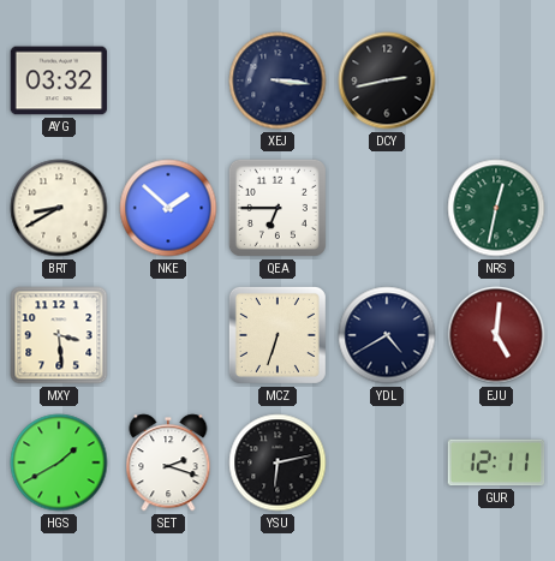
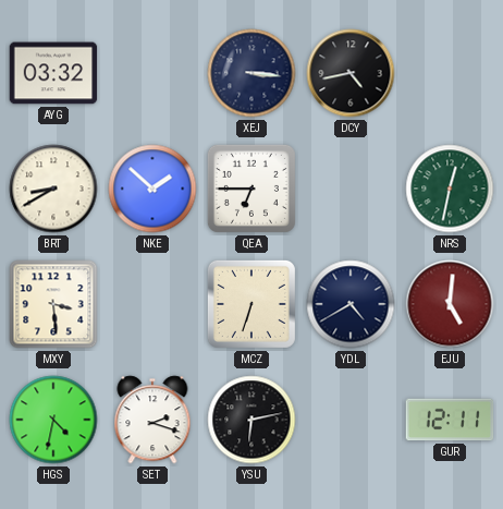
DCY: 2:43 -> 4:43 (351, 73)
HGS: 1:40 -> 4:32 (53, 420)
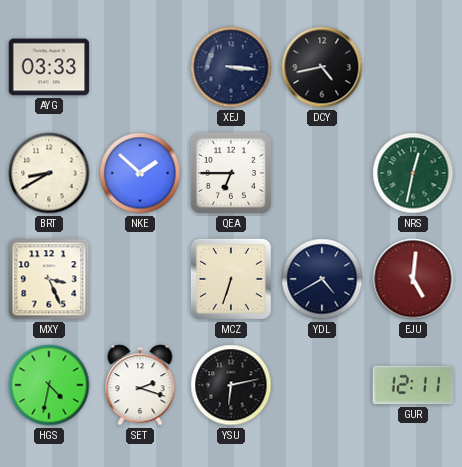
AYG: 03:32 -> 03:33 (49, 67)
MXY: 3:29 -> 3:26 (49, 279)
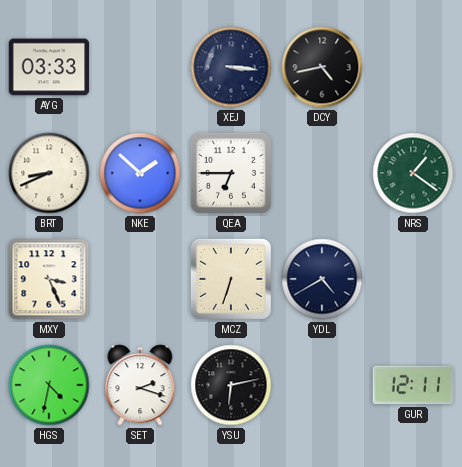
BRT: 8:40 -> 8:41 (49, 173)
NRS: 12:32 -> 1:21 (413, 173)
EJU: 5:01 -> none (413, 279)
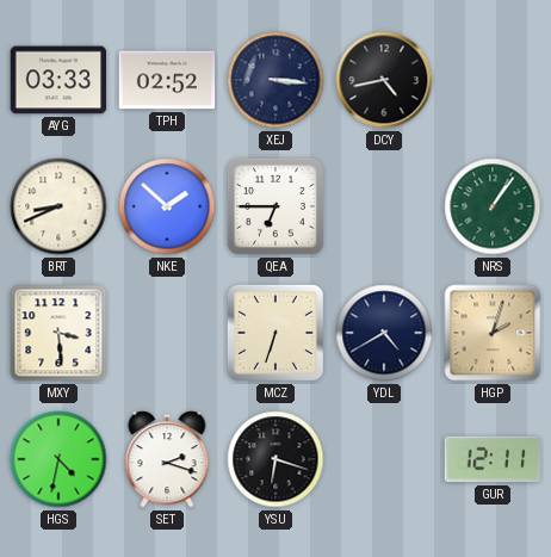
TPH: none -> 02:52 (167, 80)
NRS: 1:21 -> 1:06 (493, 206)
MXY: 3:26 -> 3:29 (58, 333)
HGP: none -> 2:03 (493, 333)
YSU: 6:13 -> 6:18 (275, 459)
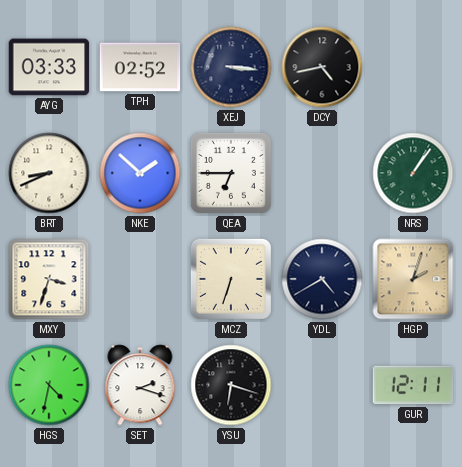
MXY: 3:29 -> 3:33 (49, 279)
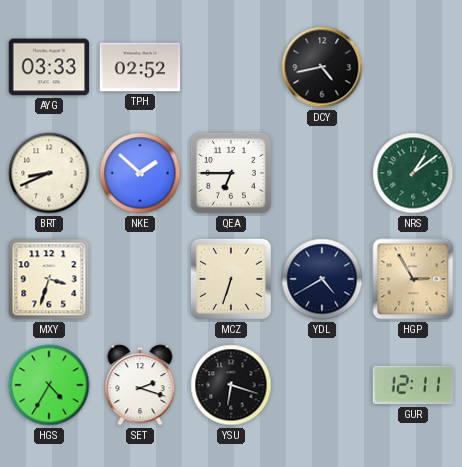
XEJ: 3:16 -> none (231, 67)
NRS: 1:06 -> 1:09 (413, 173)
HGP: 2:03 -> 2:55 (413, 279)
HGS: 4:32 -> 4:35 (49, 385)
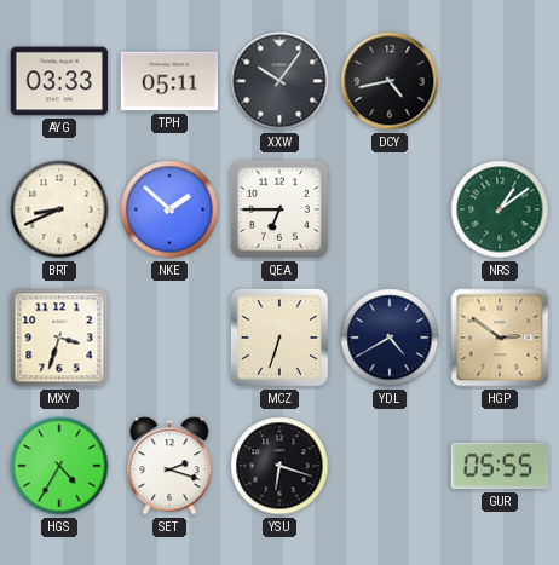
TPH: 02:52 -> 05:11 (169, 81)
XXW: none -> 10:06 (279, 81)
HGP: 2:55 -> 2:51 (500, 338)
GUR: 12:11 -> 05:55 (500, 466)
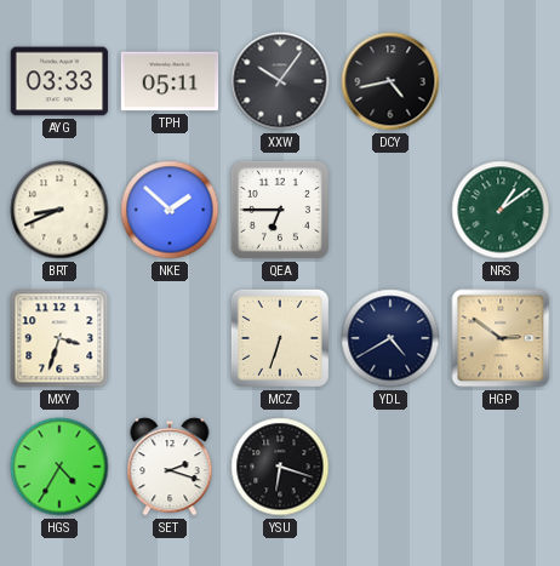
GUR: 05:55 -> none (500, 466)
